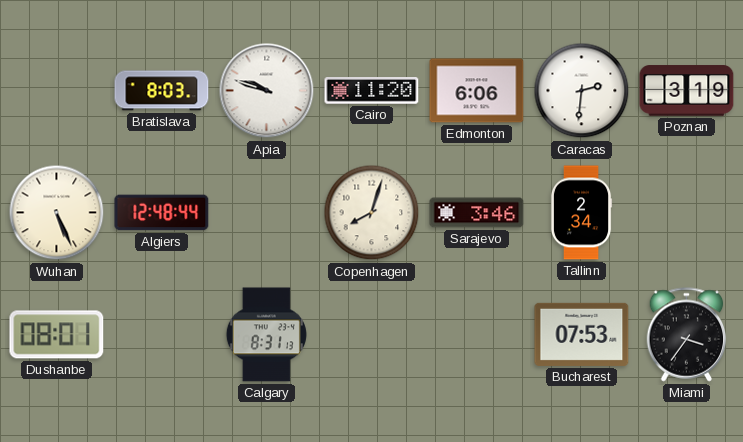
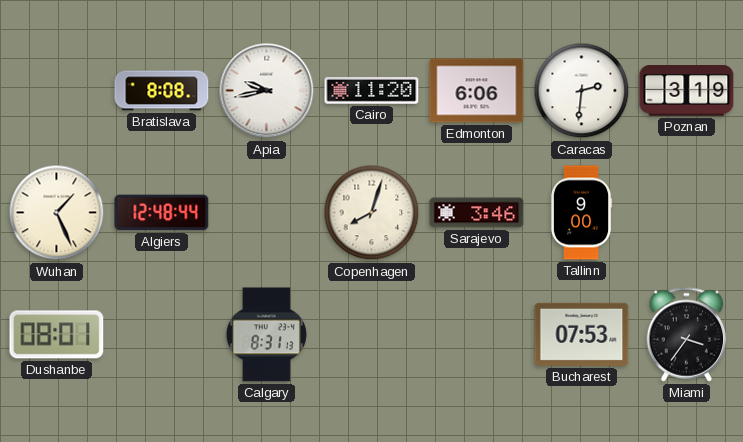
Bratislava: 8:03 -> 8:08 (162, 91)
Apia: 9:48 -> 9:43 (267, 91)
Wuhan: 5:26 -> 1:26 (57, 213)
Tallinn: 2:34 -> 9:00 (581, 213)
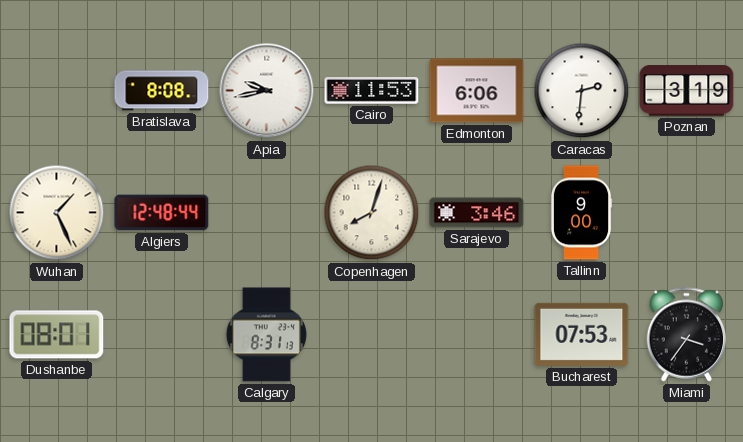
Cairo: 11:20 -> 11:53 (372, 91)
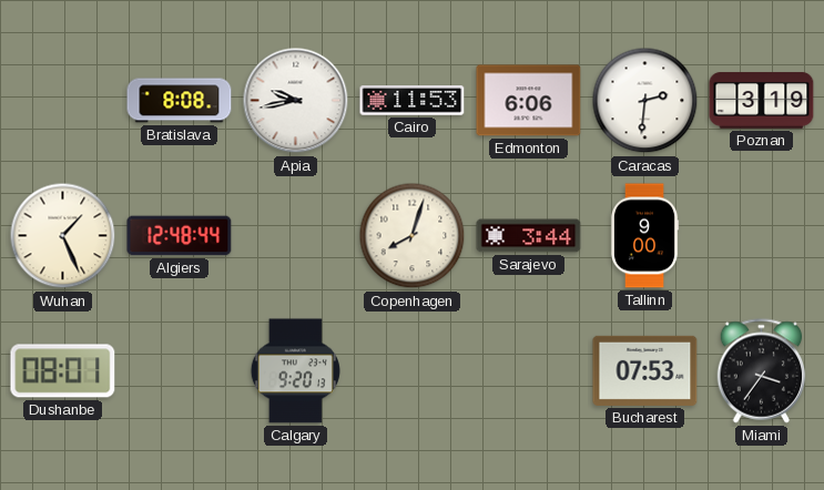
Sarajevo: 3:46 -> 3:44 (529, 236)
Calgary: 8:31 -> 9:20 (295, 371)
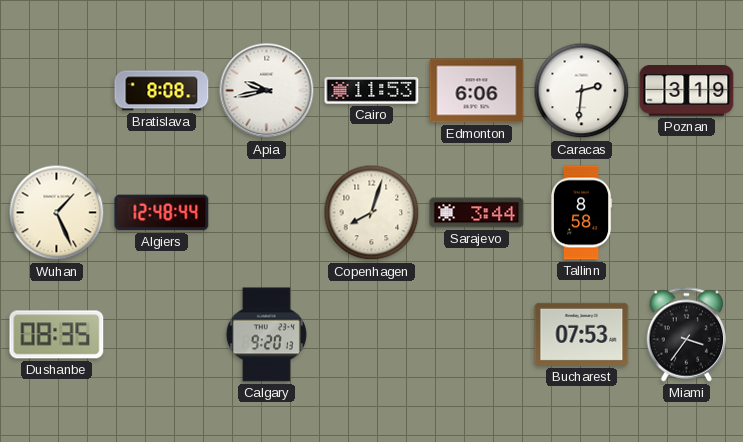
Tallinn: 9:00 -> 8:58 (581, 213)
Dushanbe: 08:01 -> 08:35 (57, 335)
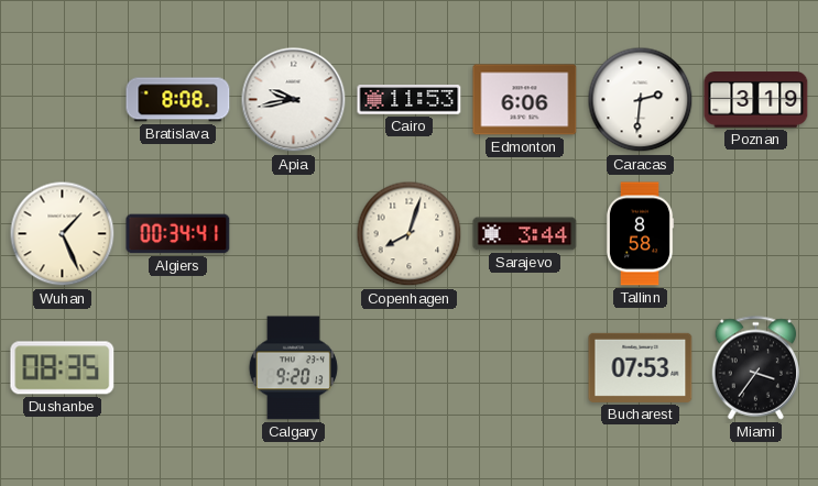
Algiers: 12:48 -> 00:34 (178, 234)
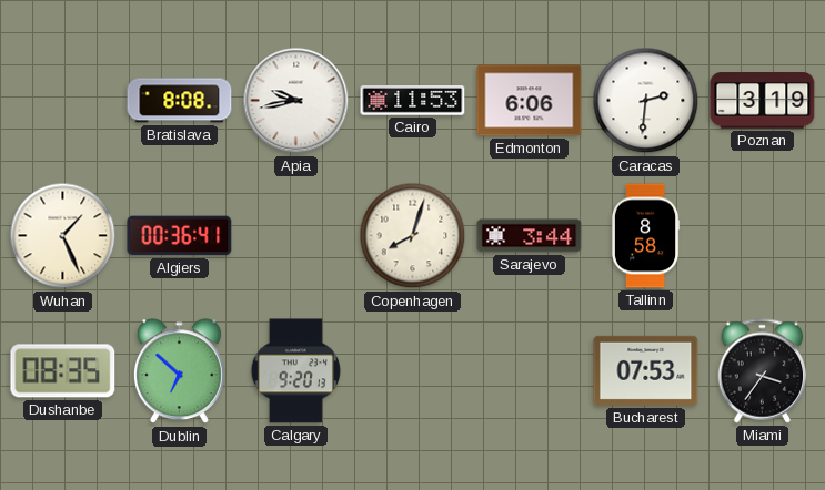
Algiers: 00:34 -> 00:36 (180, 236)
Dublin: none -> 6:52 (179, 371)
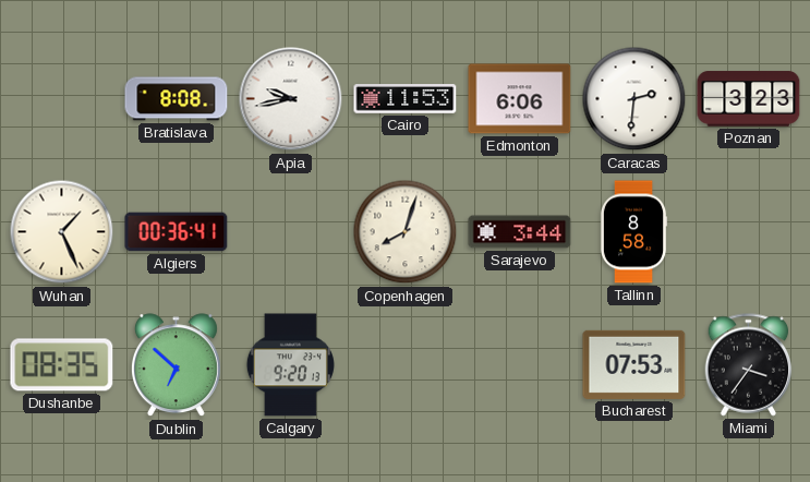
Poznan: 3:19 -> 3:23 (749, 99)
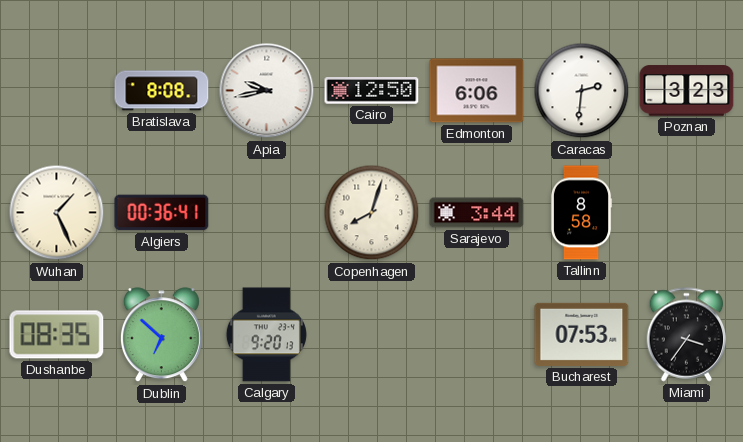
Cairo: 11:53 -> 12:50 (372, 91)
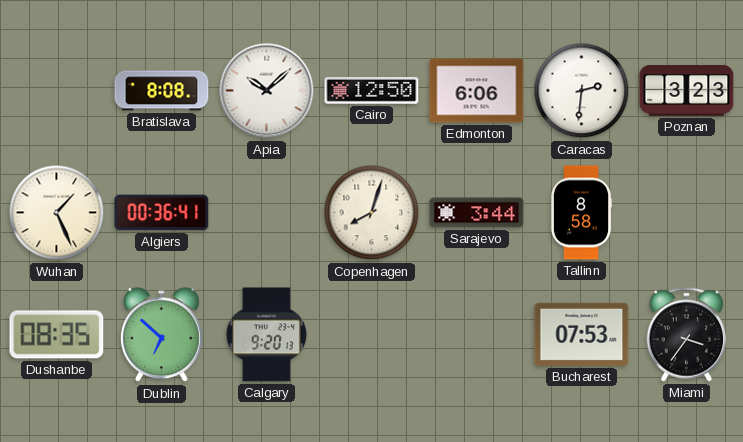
Apia: 9:43 -> 10:08 (267, 91)
